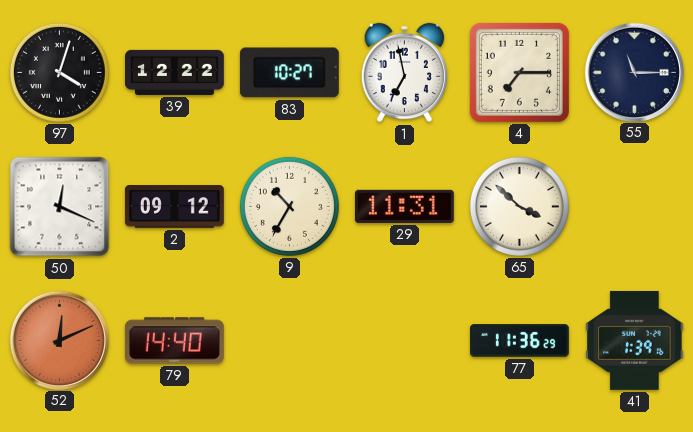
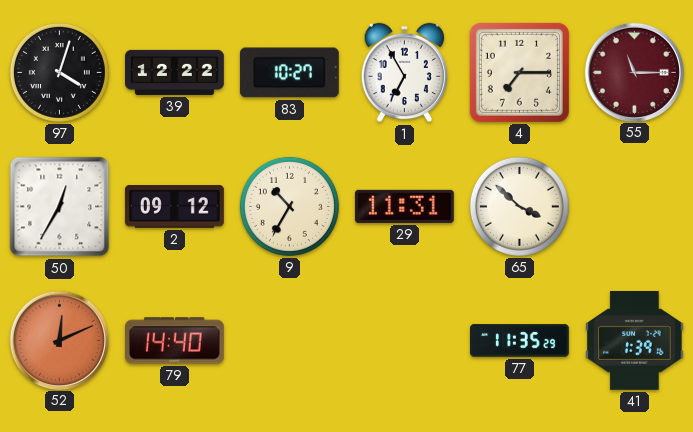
1: 6:58 -> 6:55 (404, 73)
55 dial: navy -> burgundy (634, 72)
50: 12:19 -> 12:35 (60, 207)
77: 11:36 -> 11:35 (520, 341)
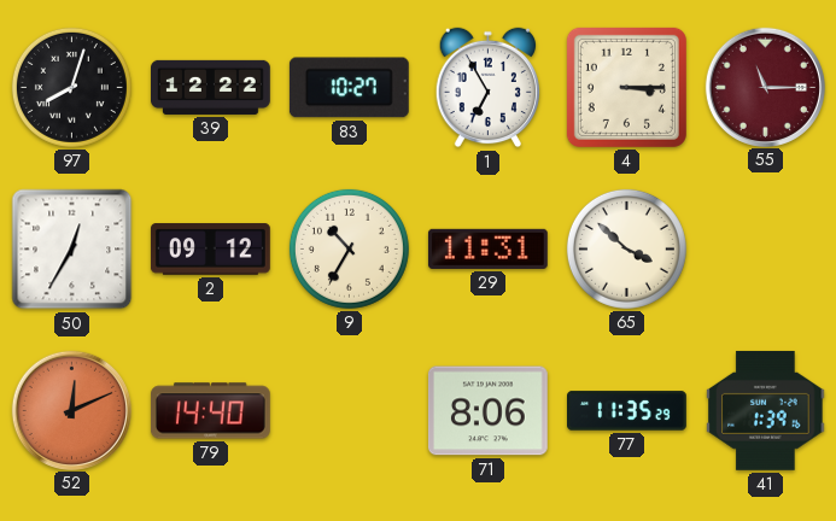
97: 4:03 -> 8:03 (71, 87)
4: 7:15 -> 3:15 (626, 87)
71: none -> 8:06 (487, 411)
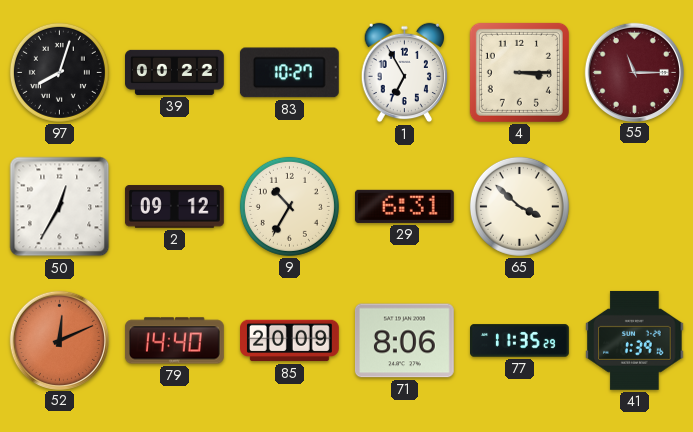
39: 12:22 -> 00:22 (175, 72)
29: 11:31 -> 6:31 (404, 206)
85: none -> 20:09 (290, 341)
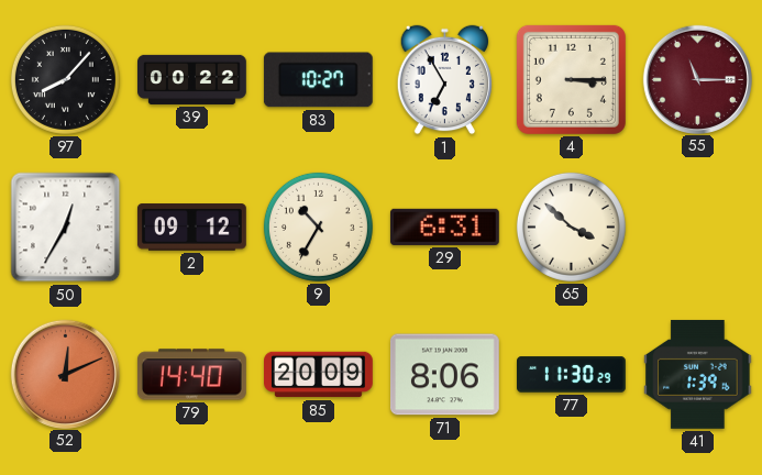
97: 8:03 -> 8:07 (65, 79)
77: 11:35 -> 11:30 (572, 375)
